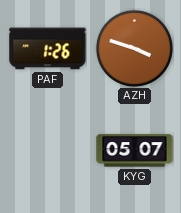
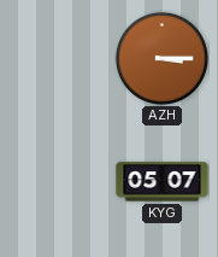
PAF: 1:26 -> none (48, 49)
AZH: 3:48 -> 3:15 (161, 58)
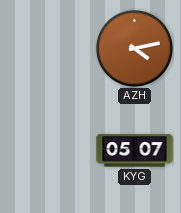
AZH: 3:15 -> 4:13 (134, 48)
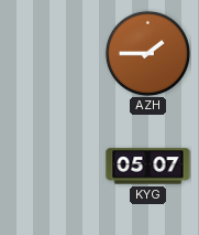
AZH: 4:13 -> 1:45 (147, 53)
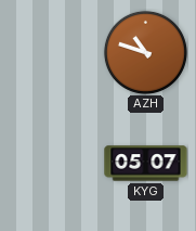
AZH: 1:45 -> 10:48 (145, 52)
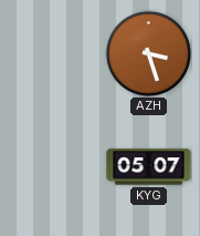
AZH: 10:48 -> 3:27 (148, 53)
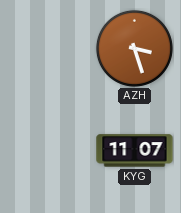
KYG: 05:07 -> 11:07 (135, 151)
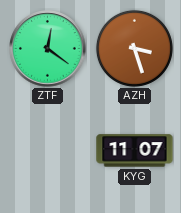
ZTF: none -> 12:21 (48, 49)
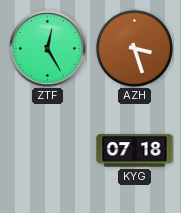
ZTF: 12:21 -> 12:25 (48, 49)
KYG: 11:07 -> 07:18 (135, 151)
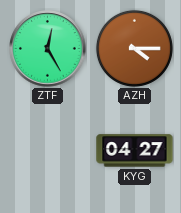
AZH: 3:27 -> 4:15 (134, 48)
KYG: 07:18 -> 04:27 (135, 151)
